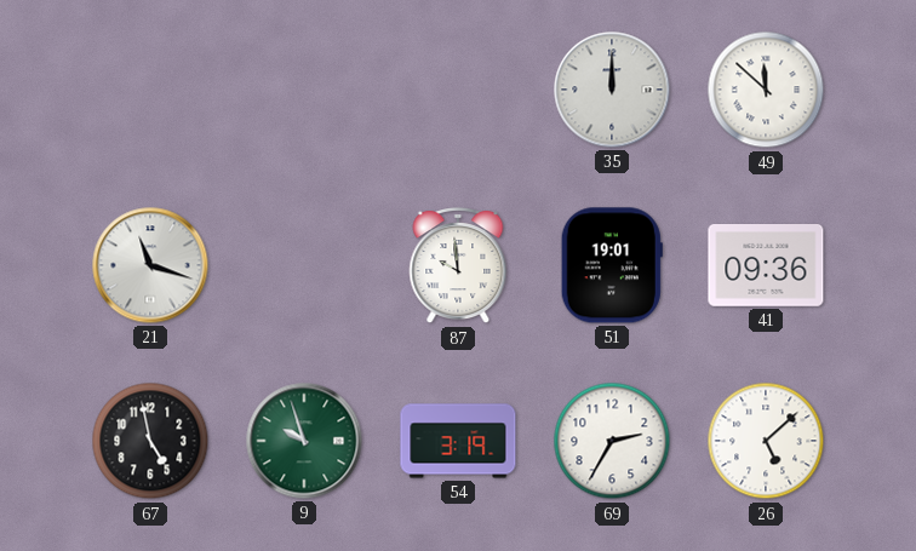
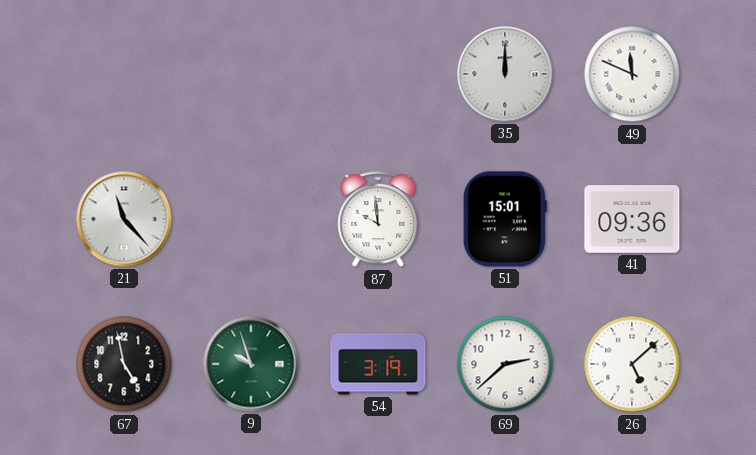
49: 11:52 -> 11:49 (632, 74)
21: 11:18 -> 11:23 (124, 219)
51: 19:01 -> 15:01 (505, 219)
69: 2:35 -> 2:38 (505, 364)
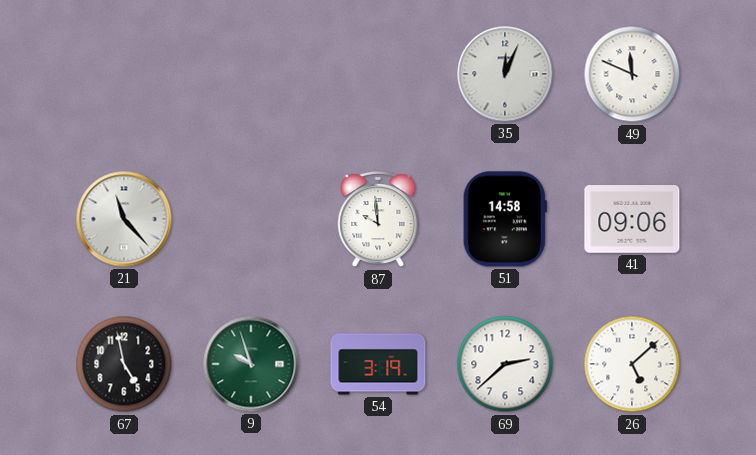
35: 12:00 -> 12:04 (505, 74)
51: 15:01 -> 14:58 (505, 219)
41: 09:36 -> 09:06 (632, 220)
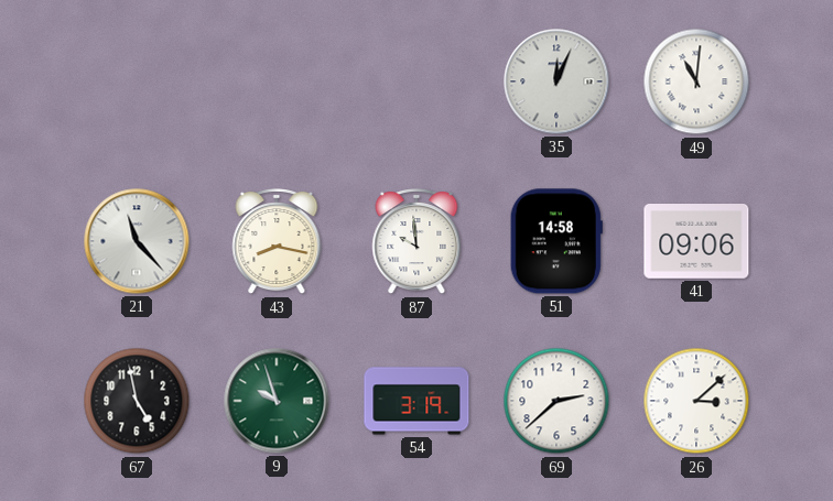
49: 11:49 -> 11:01 (696, 81)
43: none -> 8:17 (277, 242)
26: 5:08 -> 3:08 (696, 401)
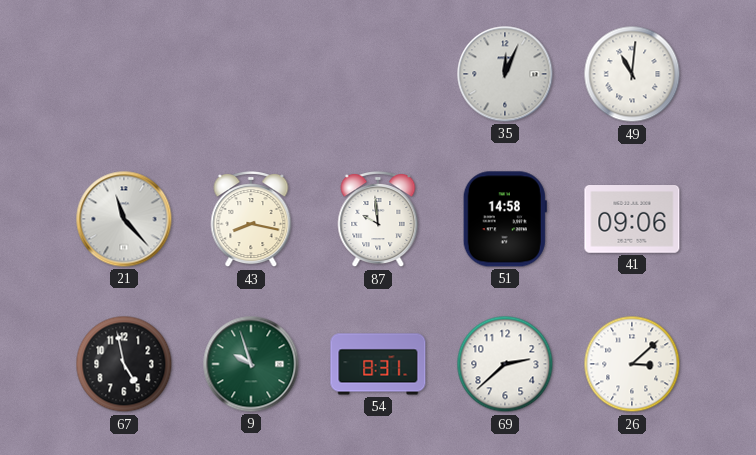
54: 3:19 -> 8:31 (378, 364)
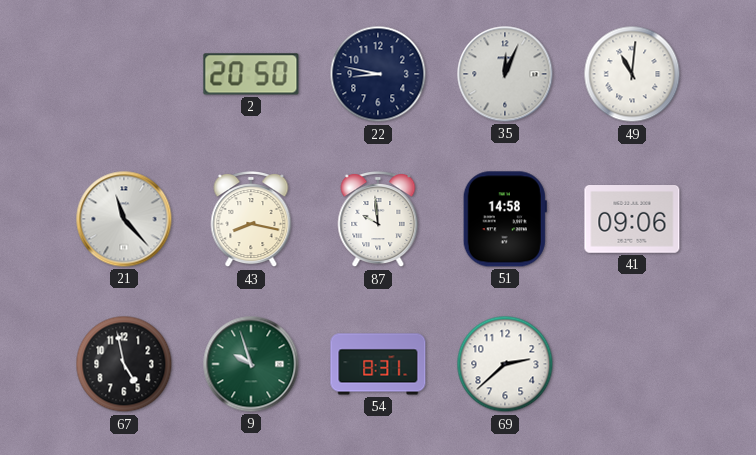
2: none -> 20:50 (251, 74)
22: none -> 8:47 (378, 74)
26: 3:08 -> none (632, 364)
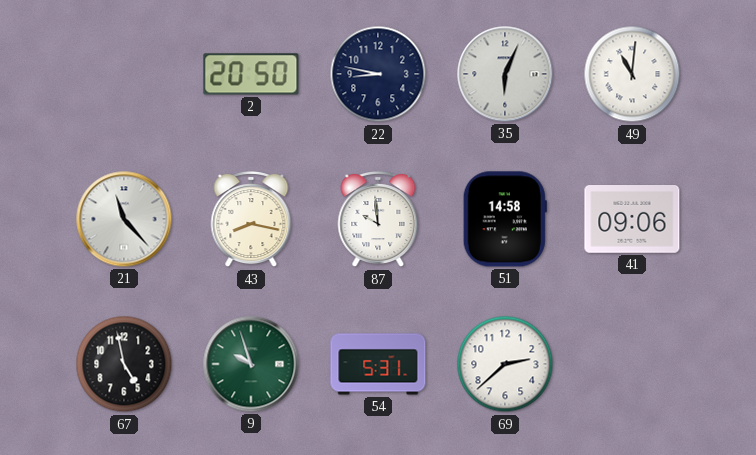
35: 12:04 -> 6:04 (505, 74)
54: 8:31 -> 5:31 (378, 364)
